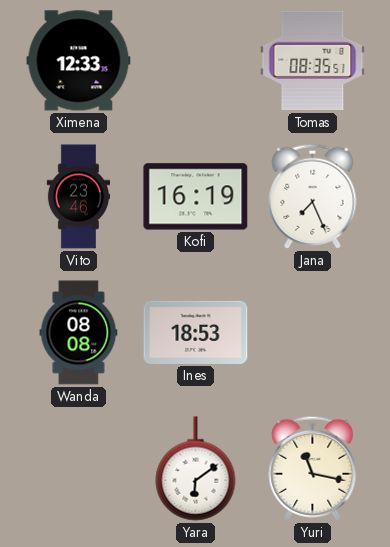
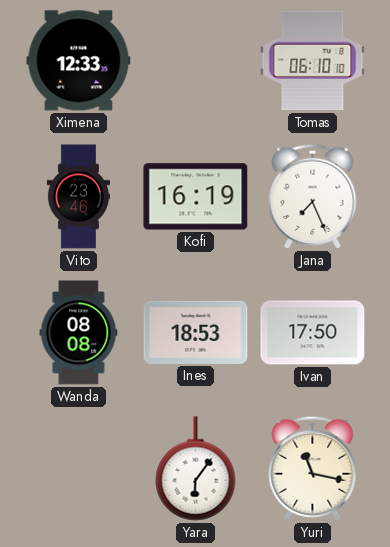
Tomas: 08:35 -> 06:10 (313, 61)
Ivan: none -> 17:50 (313, 333)
Yara: 6:09 -> 6:06 (196, 469)
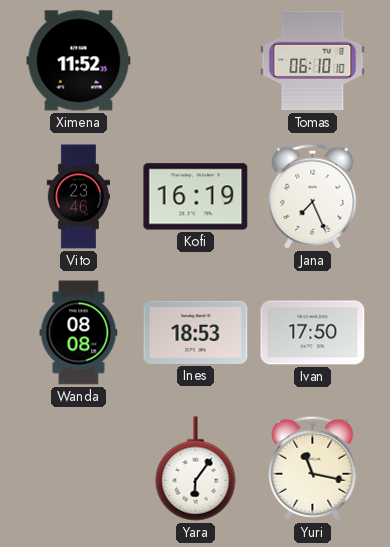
Ximena: 12:33 -> 11:52 (79, 61)
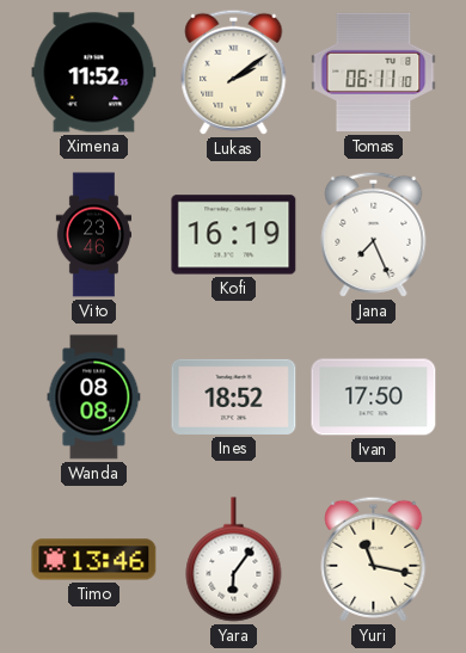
Lukas: none -> 2:09 (234, 72)
Tomas: 06:10 -> 06:11 (374, 73)
Ines: 18:53 -> 18:52 (234, 396)
Timo: none -> 13:46 (94, 560)
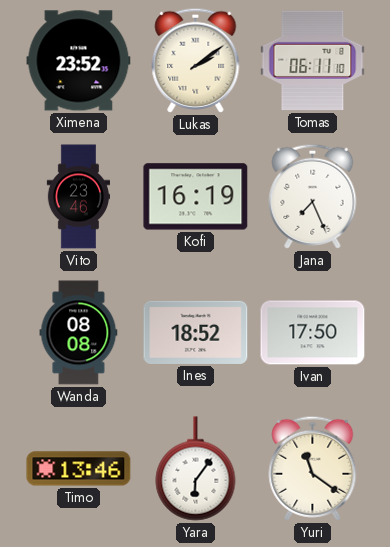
Ximena: 11:52 -> 23:52 (79, 61)
Yuri: 11:17 -> 11:21 (313, 468)
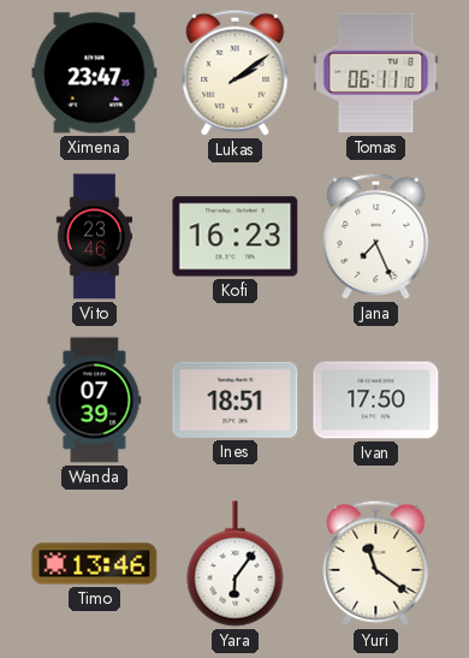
Ximena: 23:52 -> 23:47 (95, 73)
Kofi: 16:19 -> 16:23 (236, 237)
Wanda: 08:08 -> 07:39 (95, 401)
Ines: 18:52 -> 18:51 (236, 399)
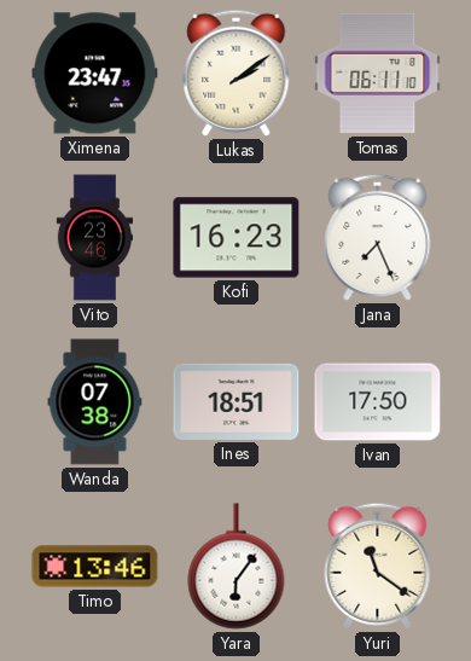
Wanda: 07:39 -> 07:38 (95, 402)
